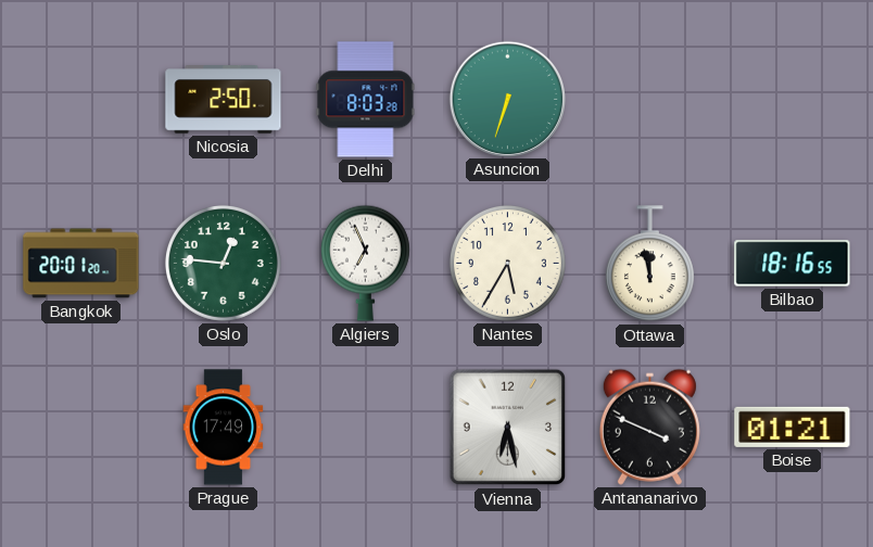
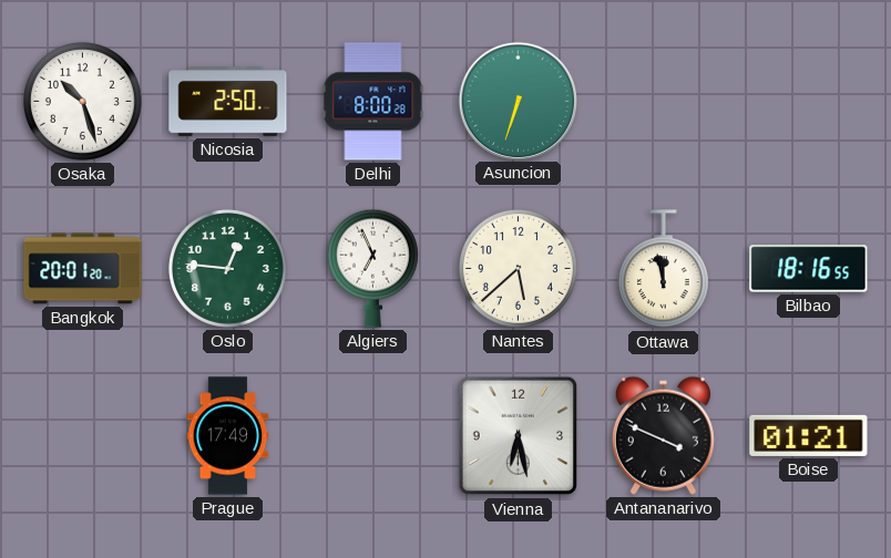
Osaka: none -> 10:27 (82, 101)
Delhi: 8:03 -> 8:00 (373, 102)
Nantes: 5:35 -> 5:38 (518, 268)
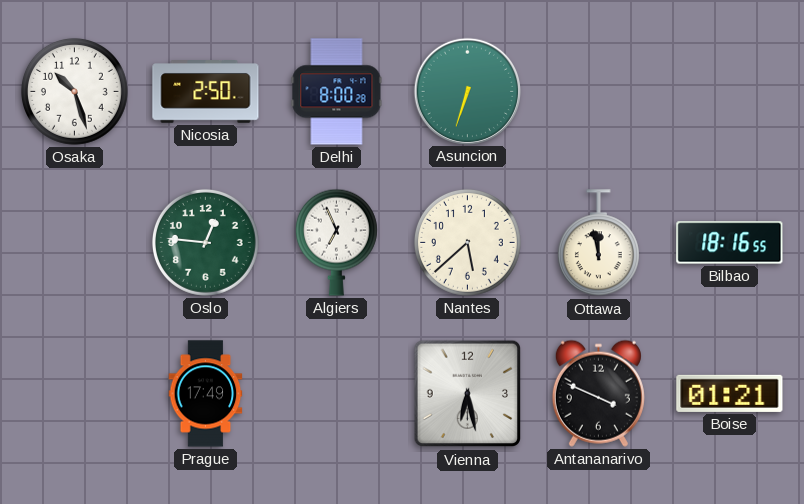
Bangkok: 20:01 -> none (83, 269)
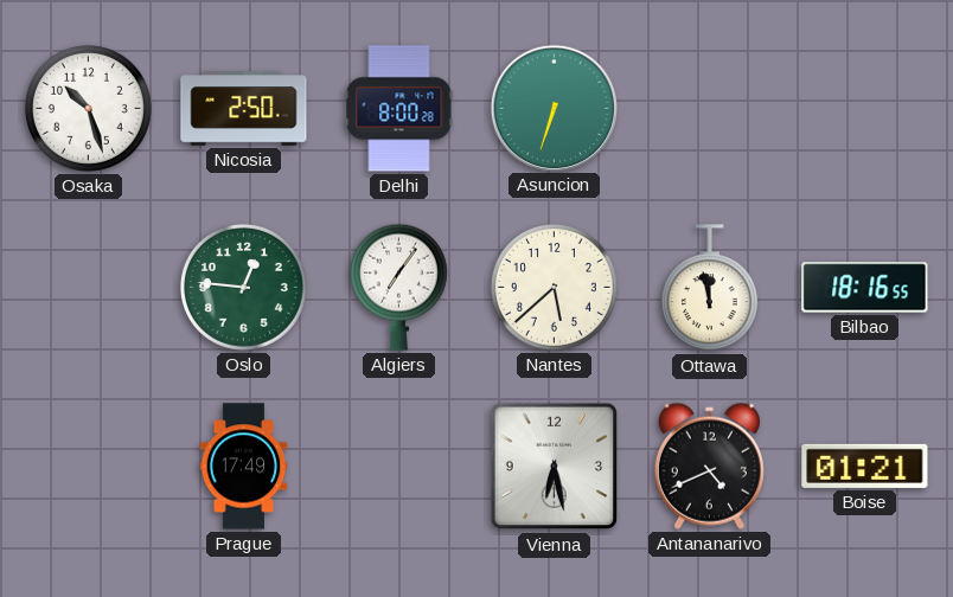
Algiers: 6:56 -> 7:06 (398, 287)
Antananarivo: 3:49 -> 4:41 (709, 466)
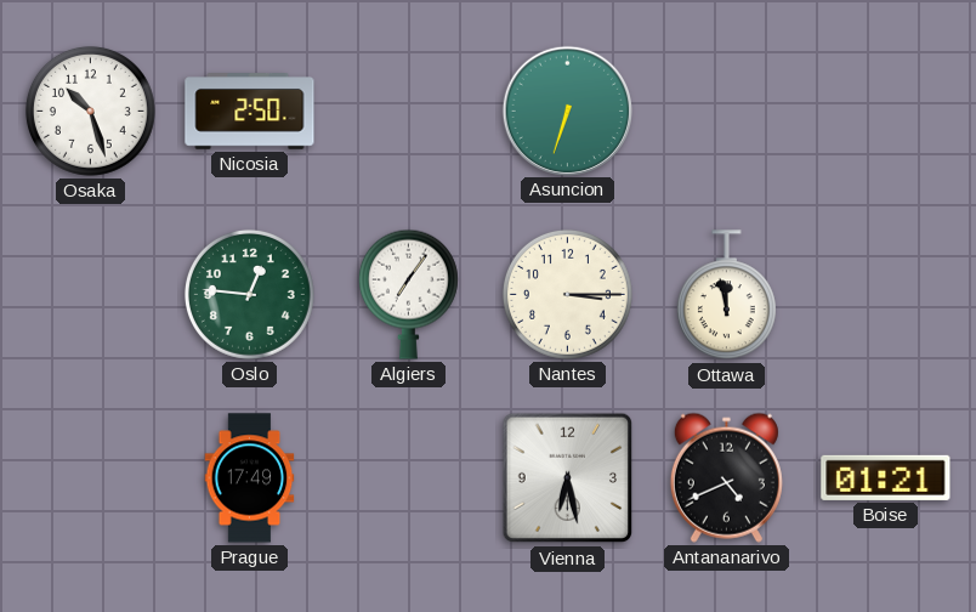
Delhi: 8:00 -> none (399, 109)
Nantes: 5:38 -> 3:15 (567, 294)
Bilbao: 18:16 -> none (865, 288)
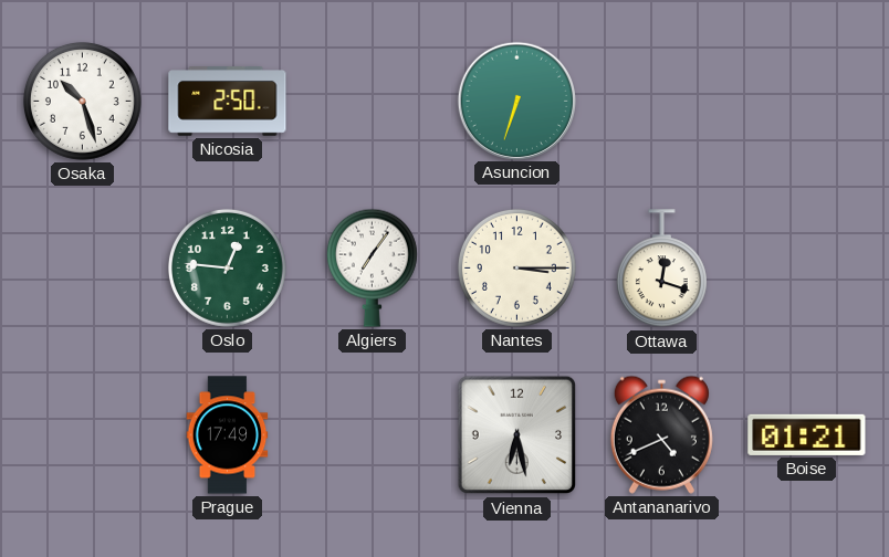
Ottawa: 11:58 -> 12:18 (661, 269)
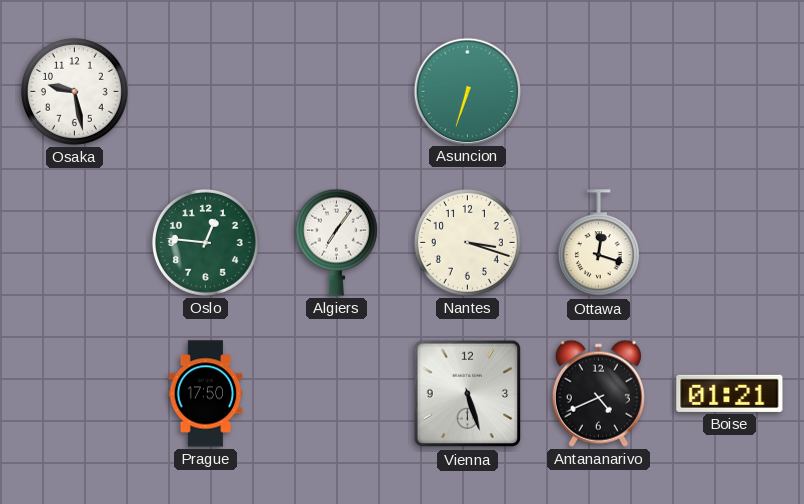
Osaka: 10:27 -> 9:28 (74, 91)
Nicosia: 2:50 -> none (228, 102)
Nantes: 3:15 -> 3:18 (467, 242)
Prague: 17:49 -> 17:50 (206, 394)
Vienna: 6:28 -> 5:27 (468, 394)
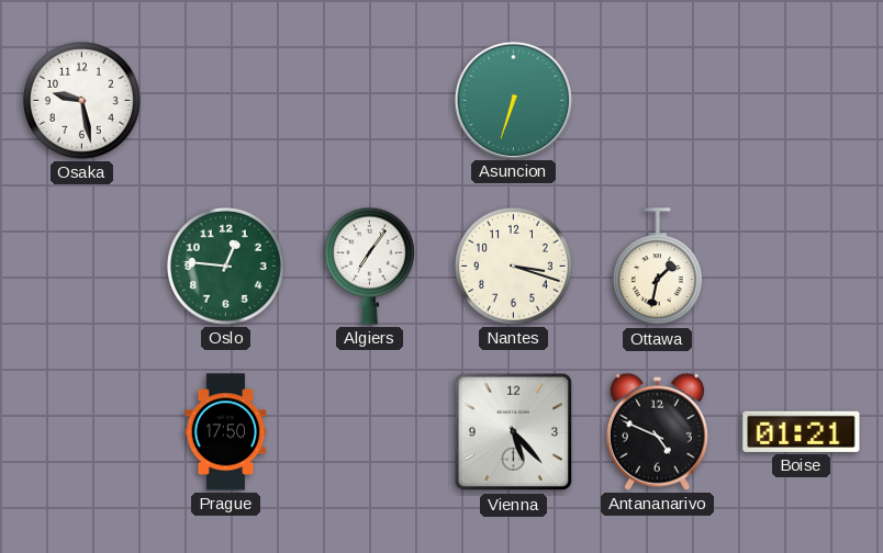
Ottawa: 12:18 -> 1:32 (657, 267)
Vienna: 5:27 -> 5:23 (514, 432)
Antananarivo: 4:41 -> 4:49 (657, 431)
